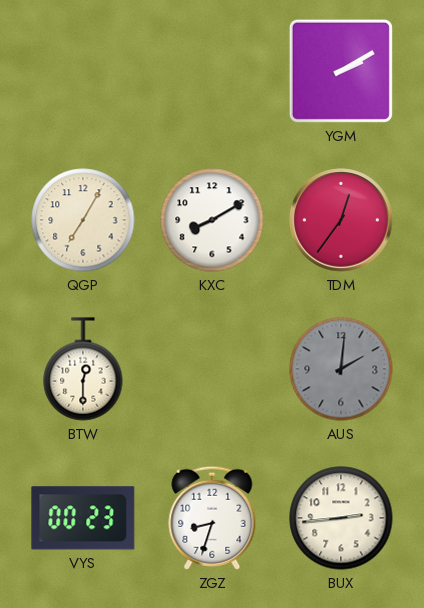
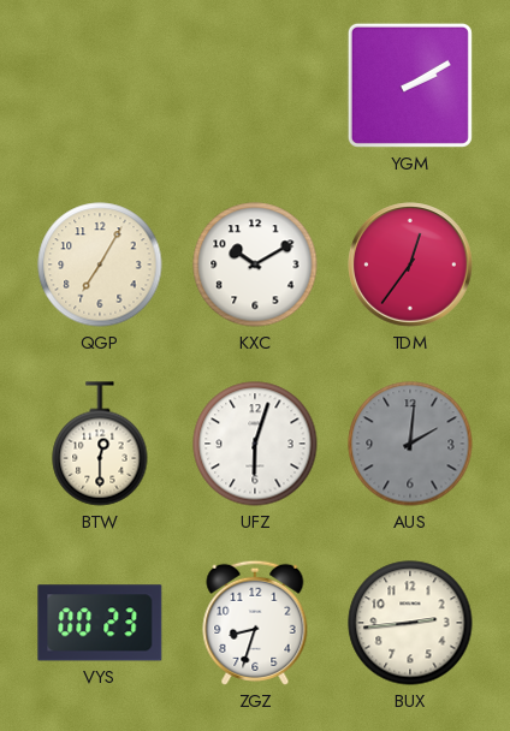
KXC: 8:10 -> 10:10 (255, 265)
UFZ: none -> 6:03 (255, 444)
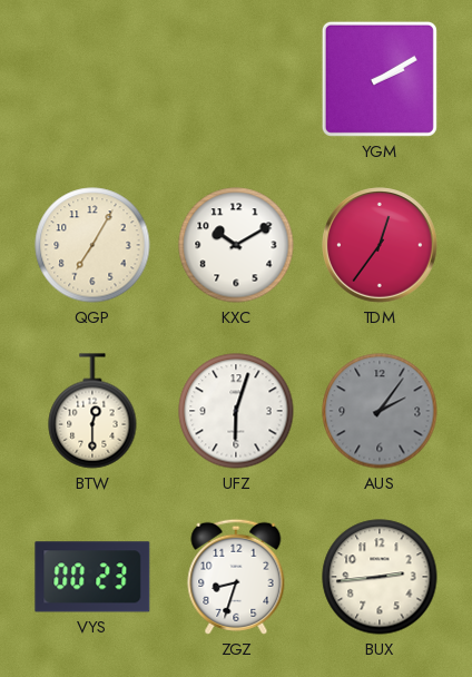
AUS: 2:01 -> 2:06 (380, 411)
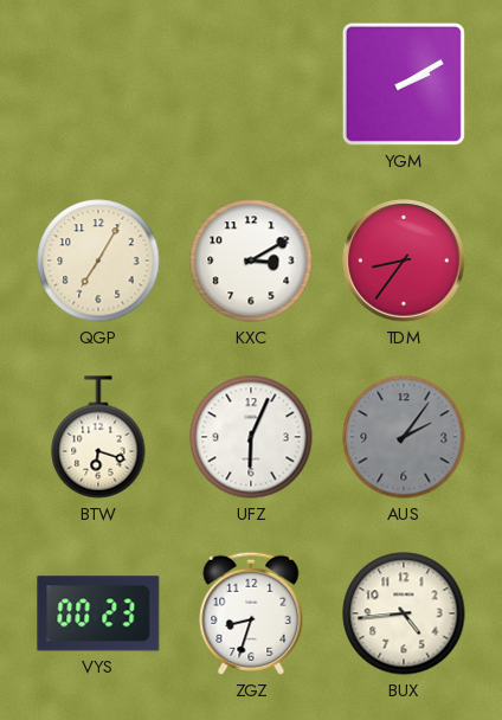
KXC: 10:10 -> 3:10 (251, 261)
TDM: 12:36 -> 8:36 (404, 261)
BTW: 12:30 -> 6:18 (98, 437)
UFZ: 6:03 -> 6:04 (251, 437)
BUX: 2:44 -> 4:44 (404, 613)
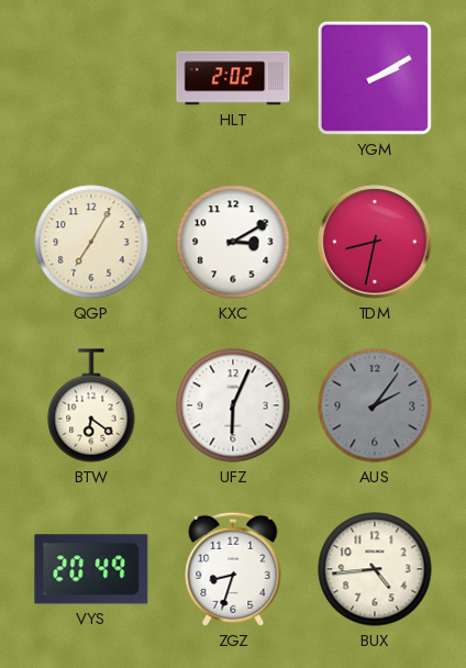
HLT: none -> 2:02 (233, 78)
TDM: 8:36 -> 8:32 (375, 242)
BTW: 6:18 -> 6:21 (91, 405)
VYS: 00:23 -> 20:49 (91, 569)
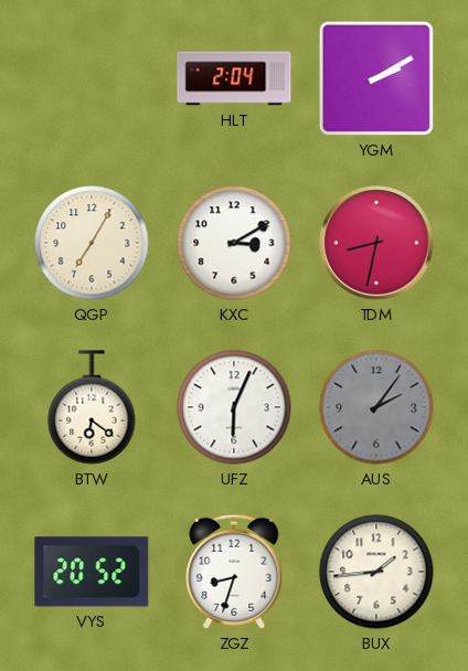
HLT: 2:02 -> 2:04 (234, 78)
VYS: 20:49 -> 20:52 (92, 572)
BUX: 4:44 -> 1:44 (376, 572)
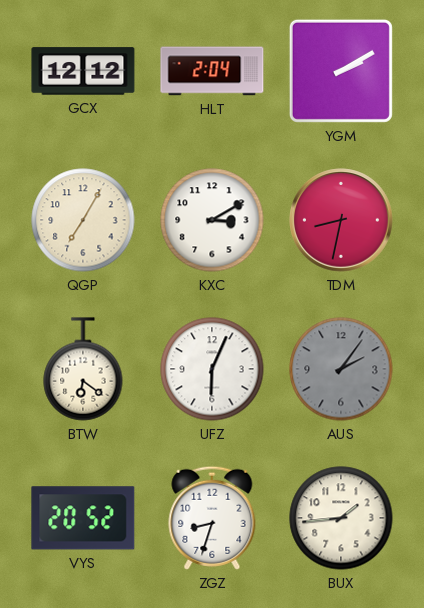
GCX: none -> 12:12 (83, 71)
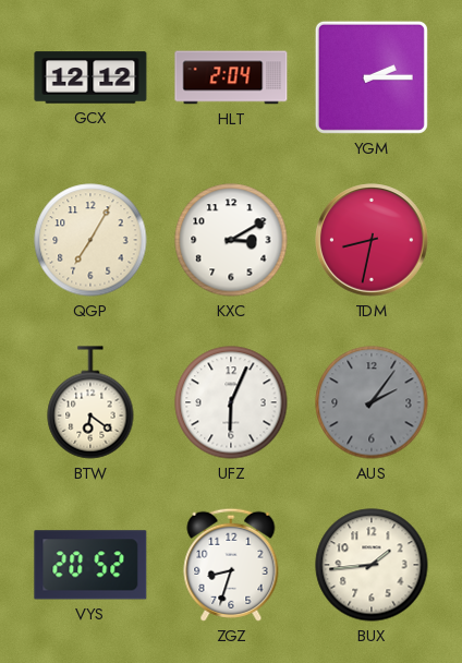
YGM: 2:10 -> 2:15 (372, 77)
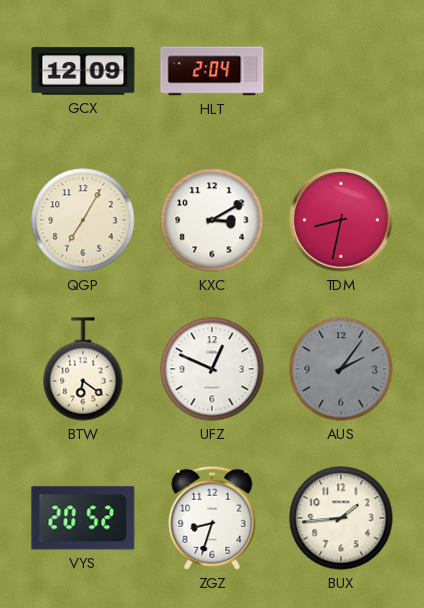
GCX: 12:12 -> 12:09 (83, 71)
YGM: 2:15 -> none (372, 77)
UFZ: 6:04 -> 12:49 (212, 369)
